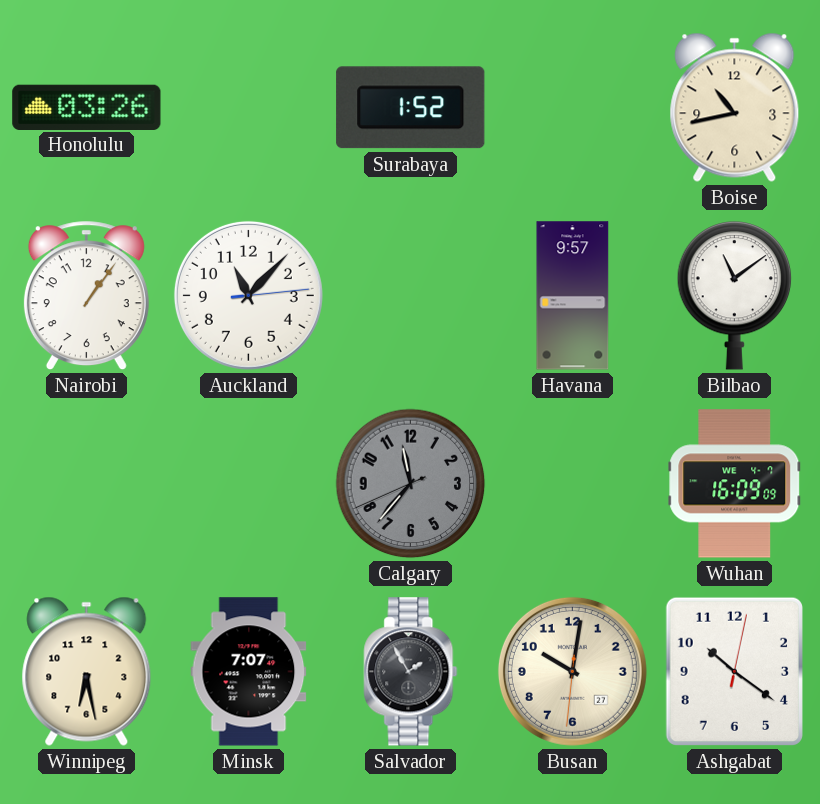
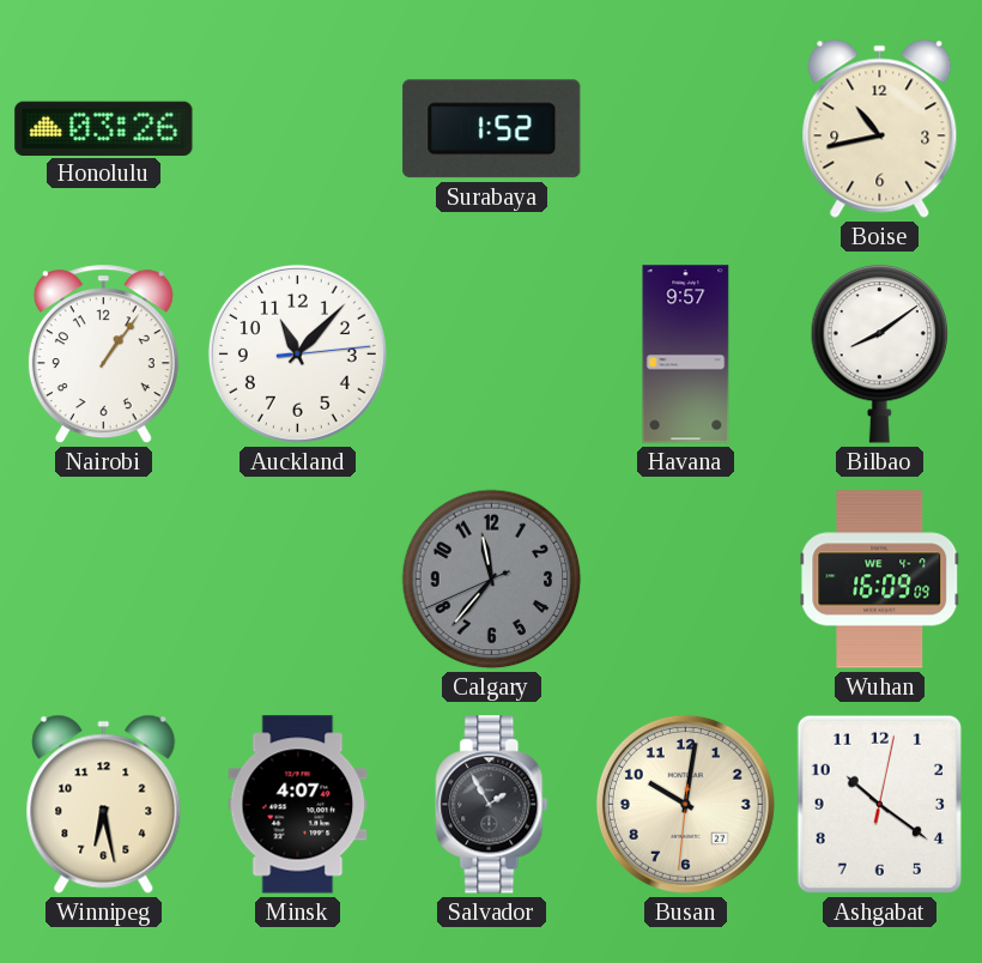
Bilbao: 11:09 -> 8:09 (880, 355)
Minsk: 7:07 -> 4:07 (298, 805)
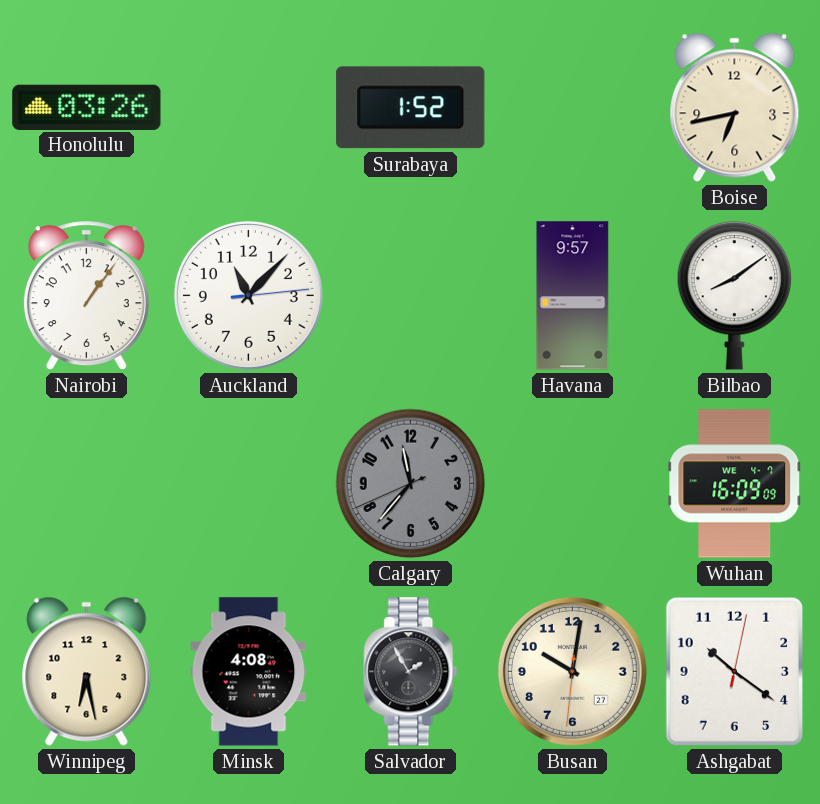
Boise: 10:43 -> 6:43 (735, 107)
Minsk: 4:07 -> 4:08 (249, 672)
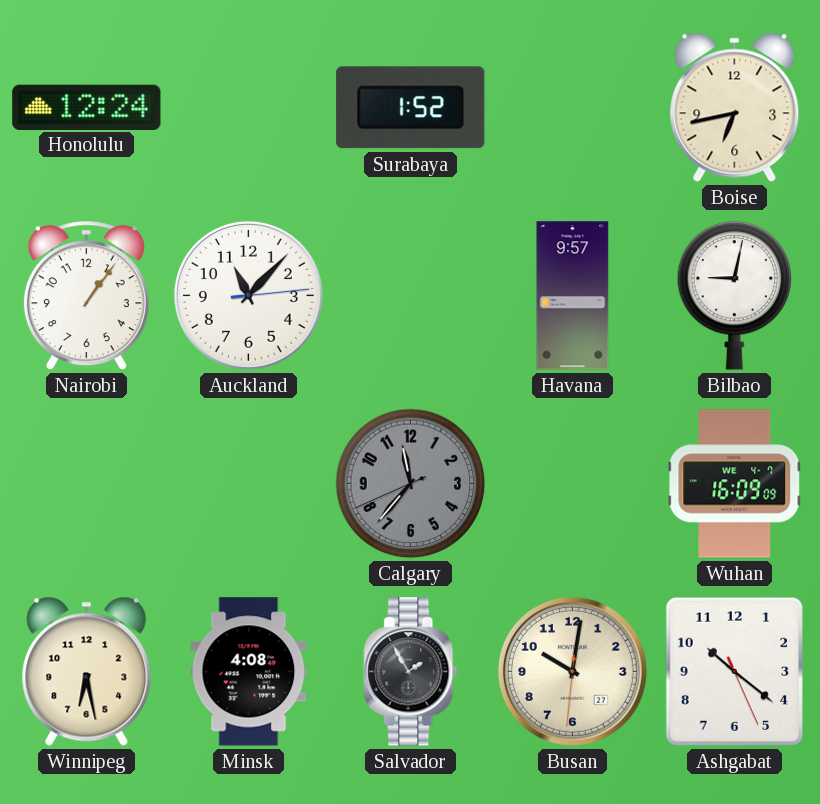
Honolulu: 03:26 -> 12:24 (87, 107)
Bilbao: 8:09 -> 9:02 (735, 296)
Ashgabat: 10:21:02 -> 10:21:26 (734, 671)
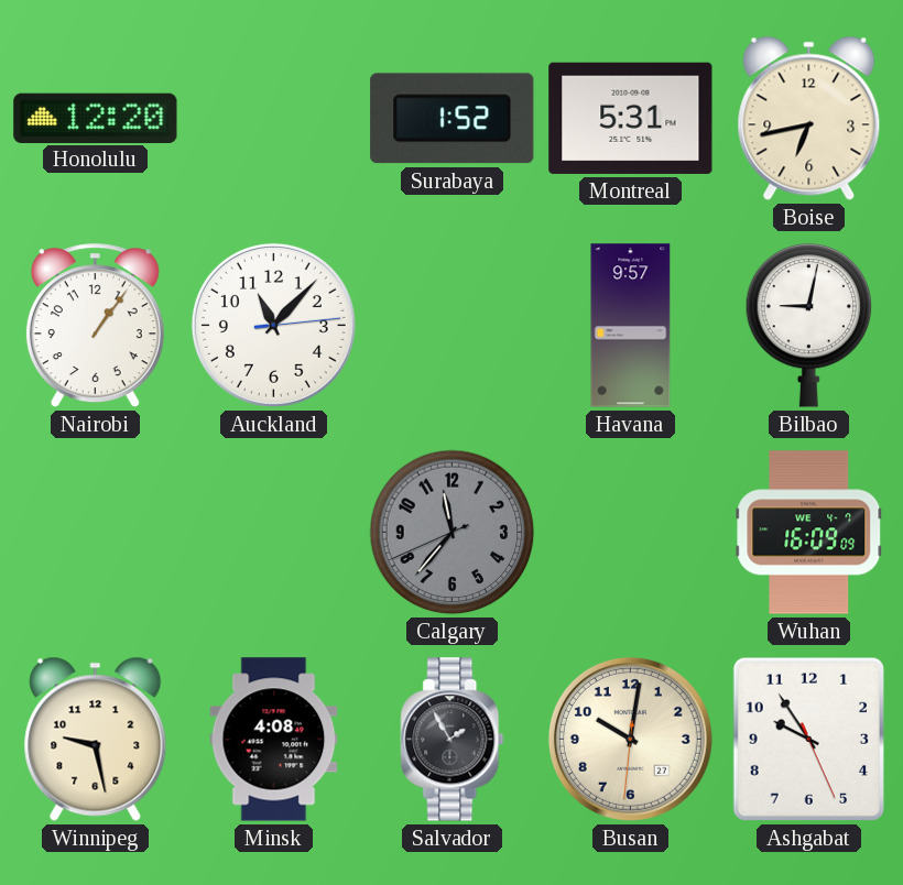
Honolulu: 12:24 -> 12:20 (96, 118)
Montreal: none -> 5:31 (631, 118)
Winnipeg: 6:28 -> 9:28 (96, 739)
Ashgabat: 10:21 -> 9:54 (808, 739)
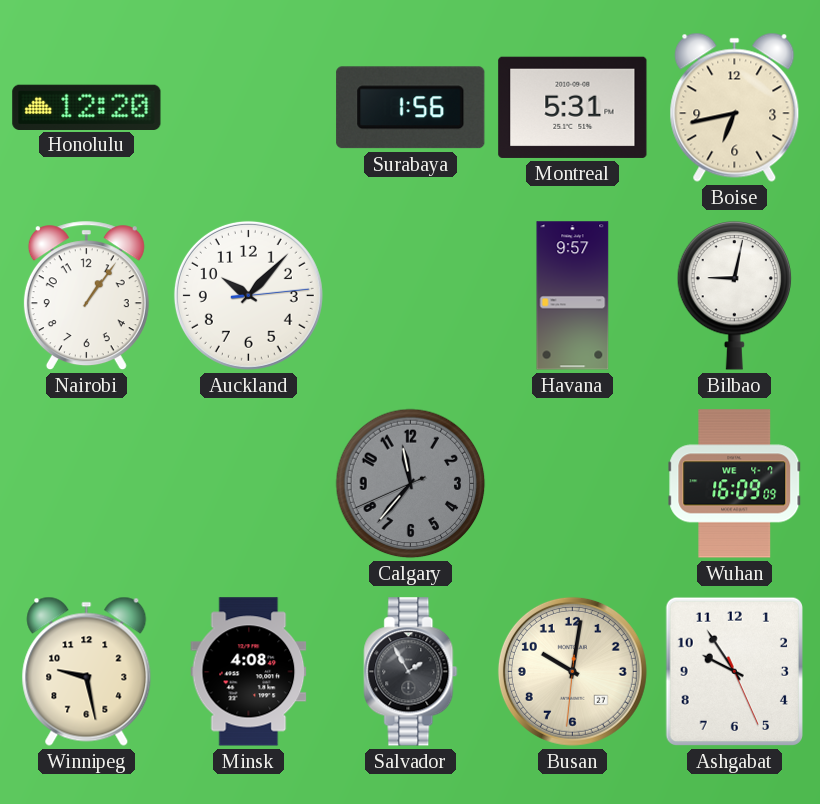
Surabaya: 1:52 -> 1:56 (411, 108)
Auckland: 11:07 -> 10:07 (248, 295)
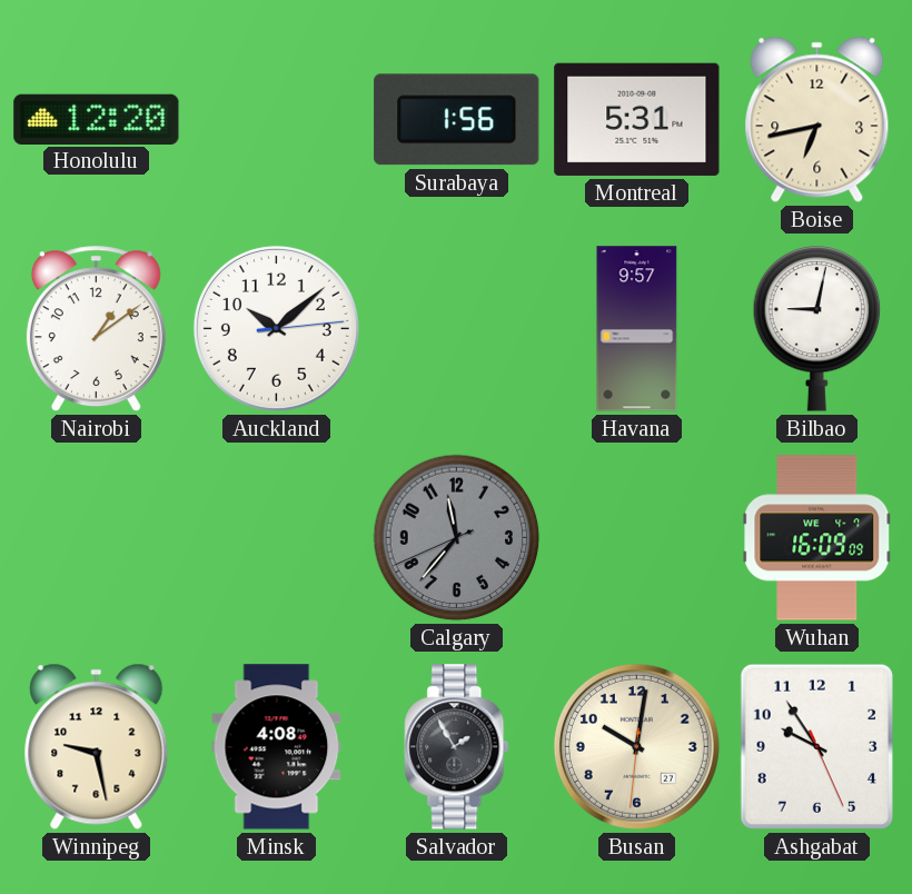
Nairobi: 1:06 -> 1:09 (96, 329)
Auckland: 10:07 -> 10:08 (276, 328)
